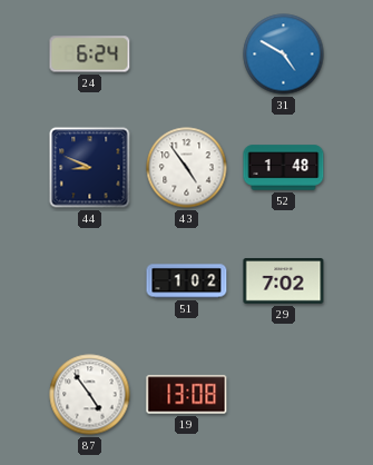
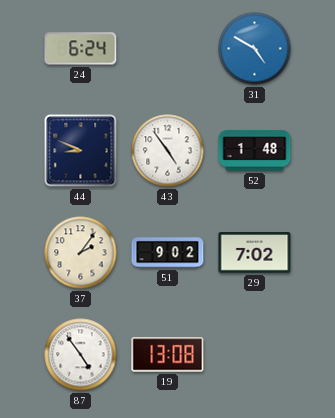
37: none -> 2:06 (81, 253)
51: 1:02 -> 9:02 (168, 253)
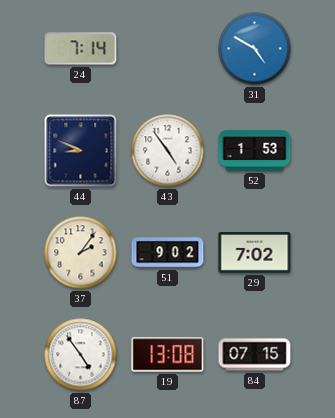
24: 6:24 -> 7:14 (81, 49)
52: 1:48 -> 1:53 (255, 151)
84: none -> 07:15 (255, 355)
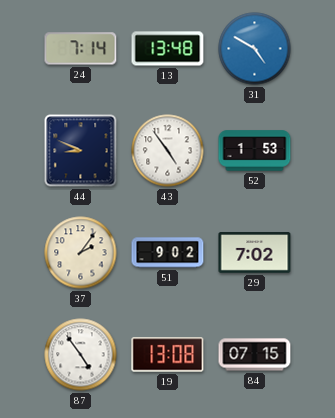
13: none -> 13:48 (168, 49)
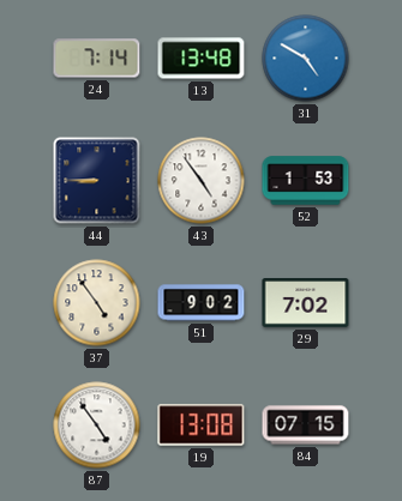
44: 8:49 -> 8:45 (97, 181)
37: 2:06 -> 4:54 (97, 303)
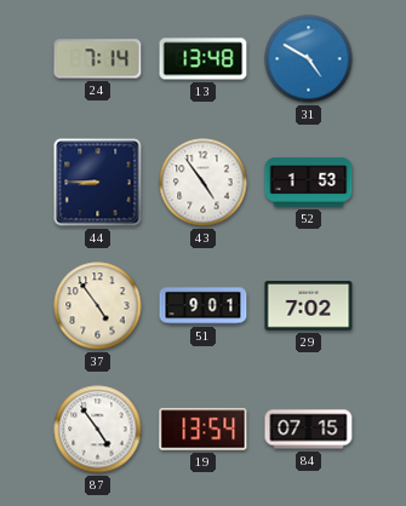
51: 9:02 -> 9:01 (204, 306)
19: 13:08 -> 13:54 (204, 430)
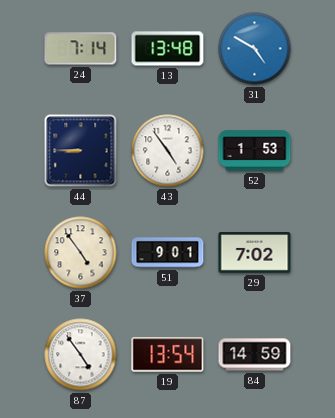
84: 07:15 -> 14:59 (255, 355)
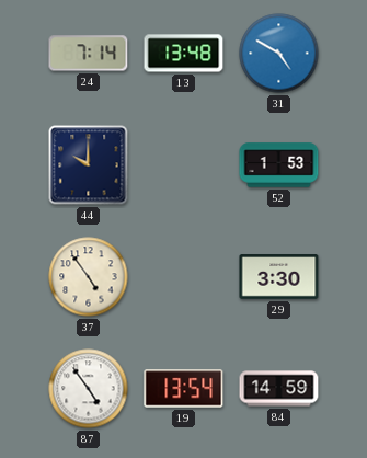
44: 8:45 -> 10:00 (89, 165)
43: 4:54 -> none (168, 151)
51: 9:01 -> none (168, 253)
29: 7:02 -> 3:30 (279, 277)
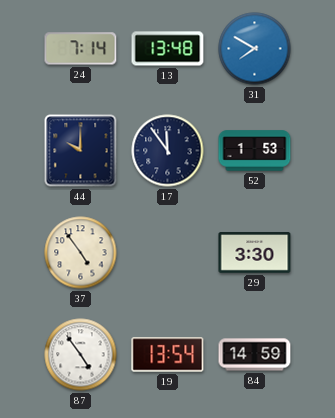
31: 4:50 -> 7:50 (255, 49)
17: none -> 11:54 (168, 151)
